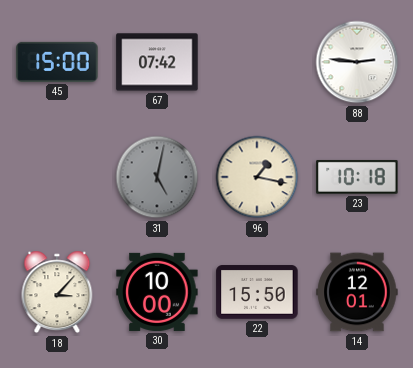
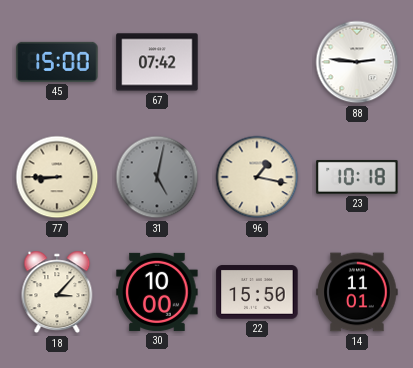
77: none -> 8:45 (57, 177)
14: 12:01 -> 11:01 (357, 292)
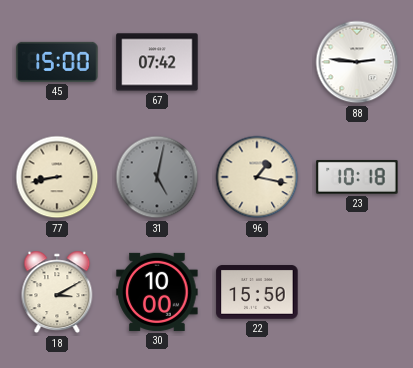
77: 8:45 -> 8:43 (57, 177)
18: 3:07 -> 3:10 (57, 292)
14: 11:01 -> none (357, 292)
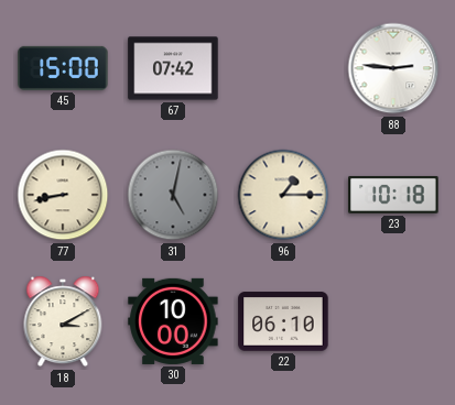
96: 1:17 -> 1:15 (283, 195)
22: 15:50 -> 06:10 (283, 321)
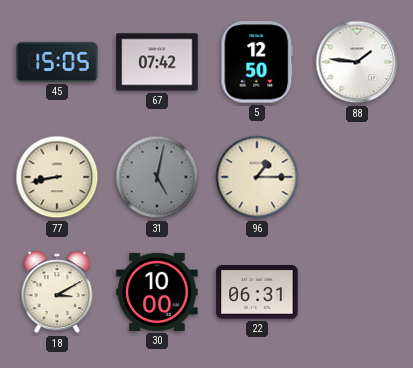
45: 15:00 -> 15:05 (57, 62)
5: none -> 12:50 (257, 62)
88: 2:46 -> 1:46 (357, 62)
23: 10:18 -> none (393, 195)
22: 06:10 -> 06:31 (257, 292)
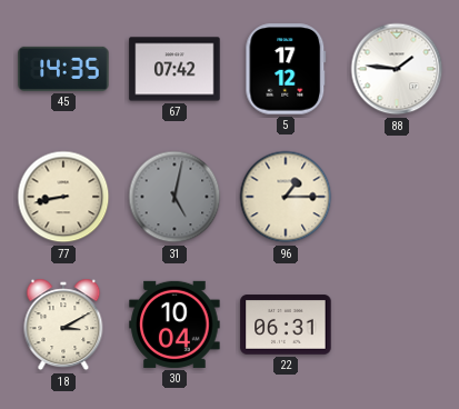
45: 15:05 -> 14:35 (63, 69)
5: 12:50 -> 17:12 (286, 69)
30: 10:00 -> 10:04 (174, 325)
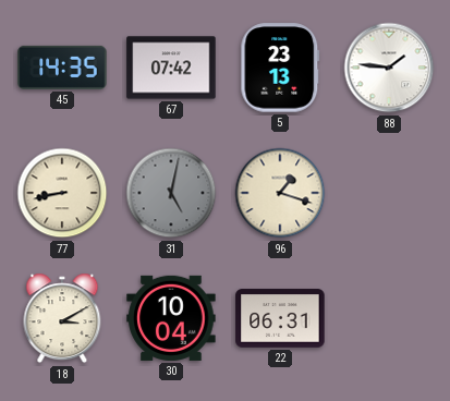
5: 17:12 -> 23:13 (280, 68)
96: 1:15 -> 1:18 (280, 193)
